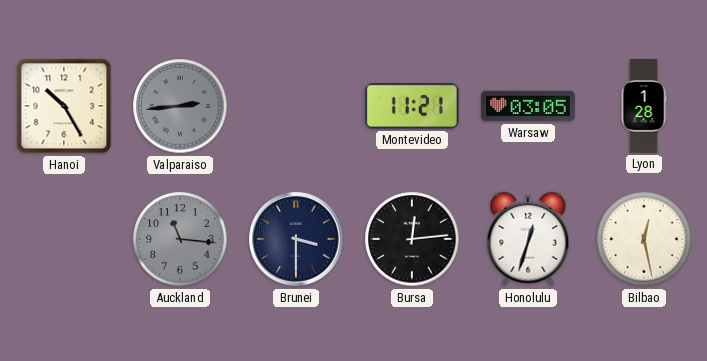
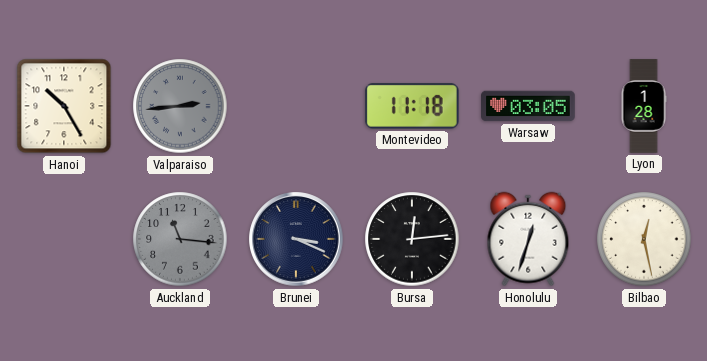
Montevideo: 11:21 -> 11:18 (412, 107)
Brunei: 3:30 -> 3:19 (296, 239)
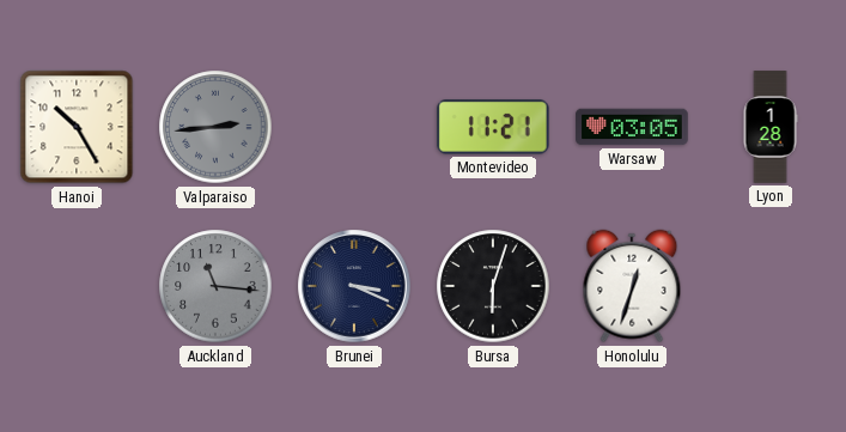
Montevideo: 11:18 -> 11:21 (493, 128)
Bursa: 12:14 -> 6:03 (493, 286)
Bilbao: 12:28 -> none (644, 239)
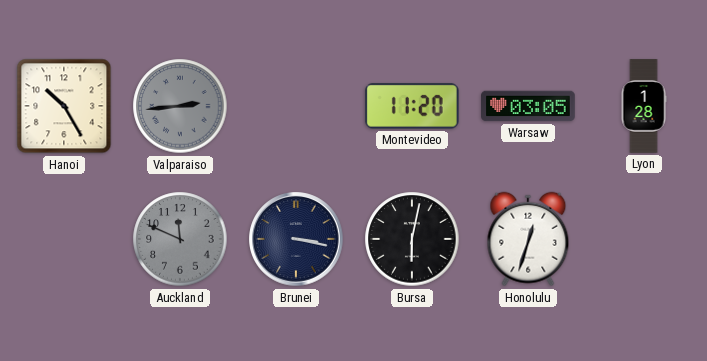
Montevideo: 11:21 -> 11:20 (412, 107)
Auckland: 11:16 -> 11:49 (180, 239)
Brunei: 3:19 -> 3:17 (296, 239)
Bursa: 6:03 -> 6:02 (412, 239)
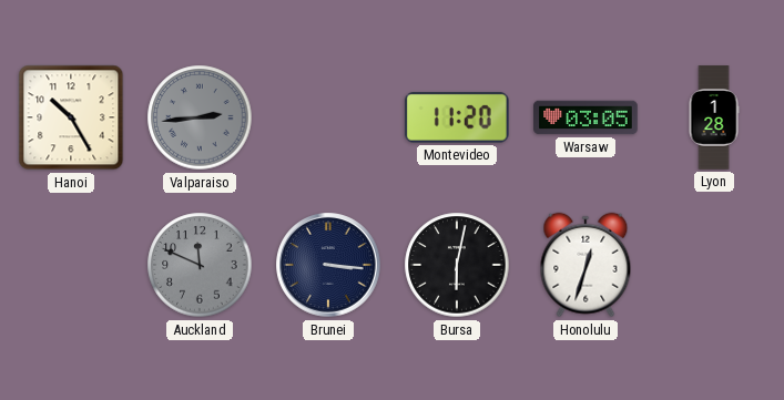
Brunei: 3:17 -> 3:16 (328, 265)
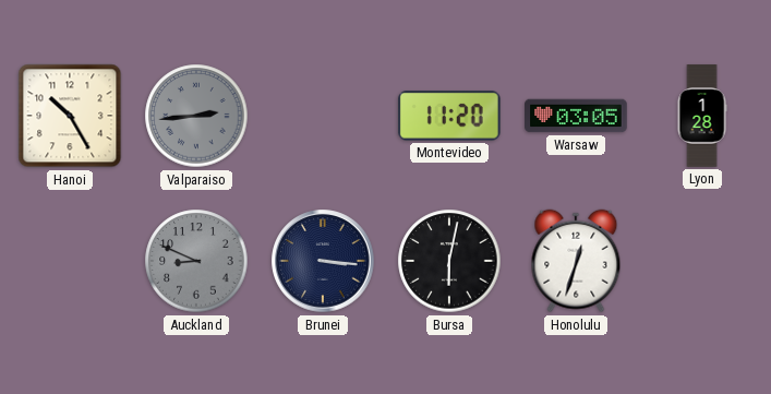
Auckland: 11:49 -> 8:49 (196, 261)
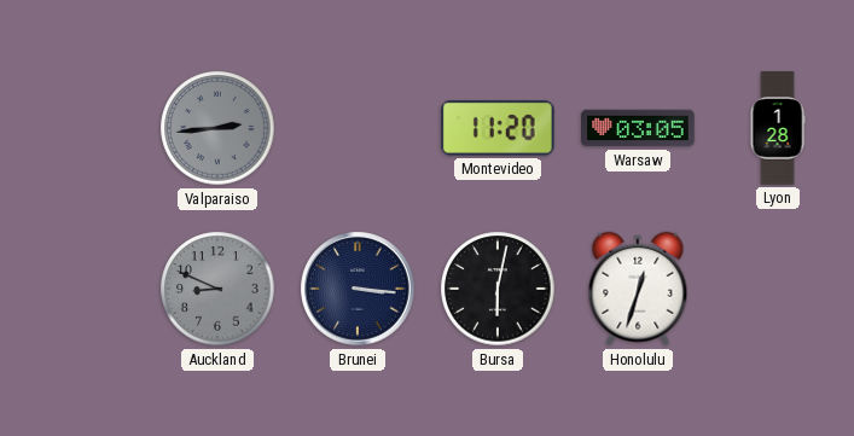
Hanoi: 10:25 -> none (70, 116)
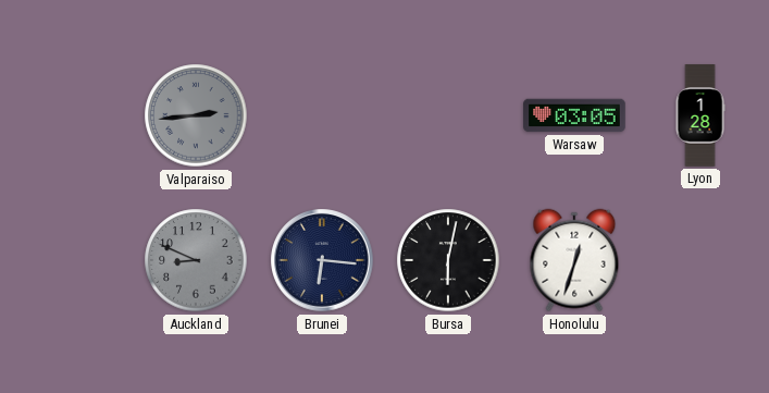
Montevideo: 11:20 -> none (498, 129)
Brunei: 3:16 -> 6:16 (322, 260)
